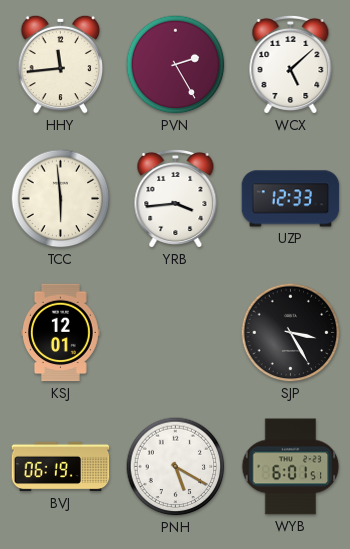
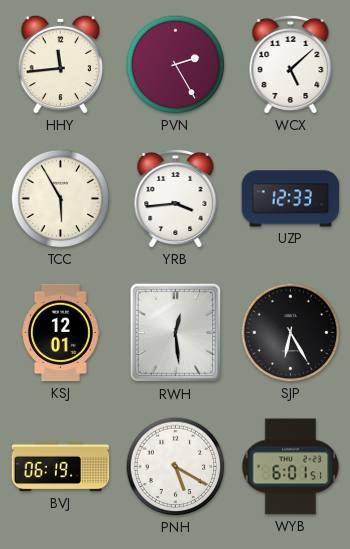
TCC: 5:59 -> 5:55 (61, 199)
RWH: none -> 12:29 (176, 333)
SJP: 3:25 -> 6:25 (291, 333)
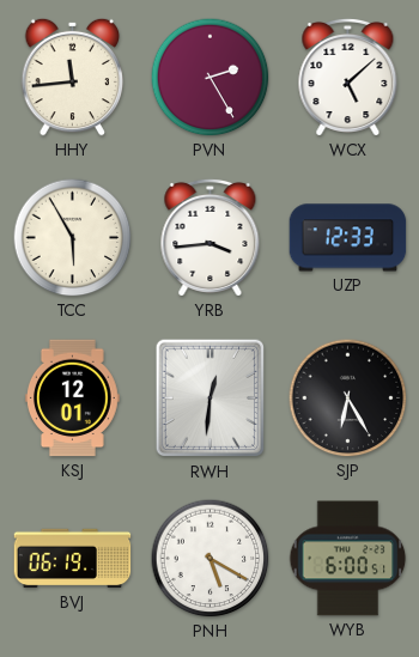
RWH: 12:29 -> 12:31 (211, 399)
WYB: 6:01 -> 6:00 (348, 559)
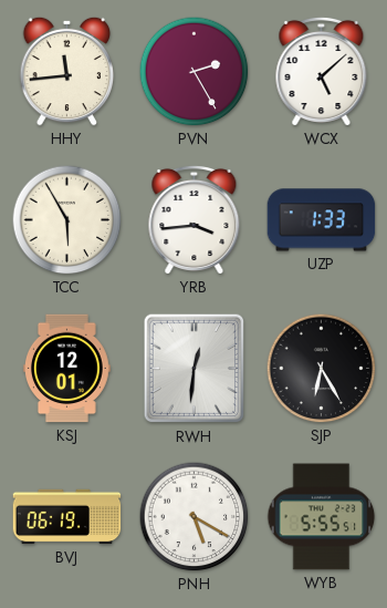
UZP: 12:33 -> 1:33 (322, 220)
WYB: 6:00 -> 5:55 (322, 517)
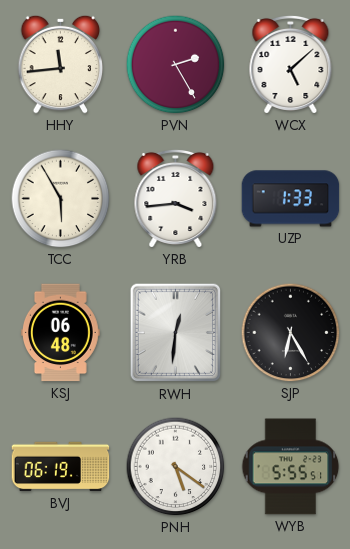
KSJ: 12:01 -> 06:48 (60, 333)
PNH: 5:20 -> 5:21 (176, 467)
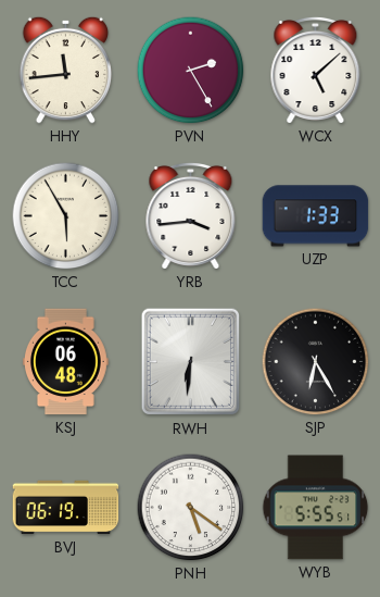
RWH: 12:31 -> 6:31 (191, 362)
